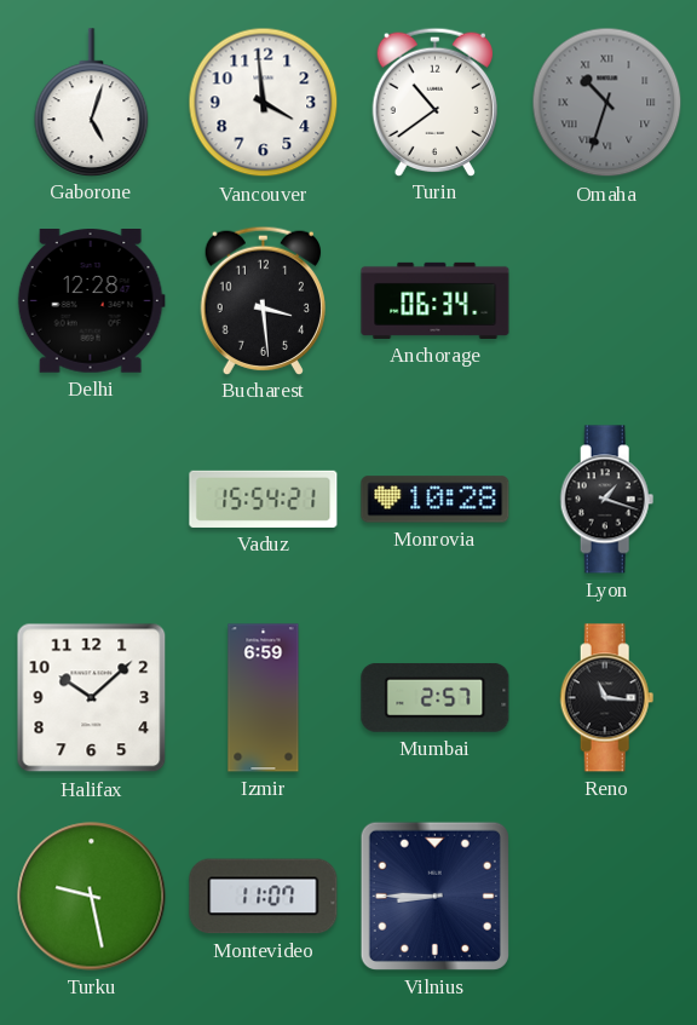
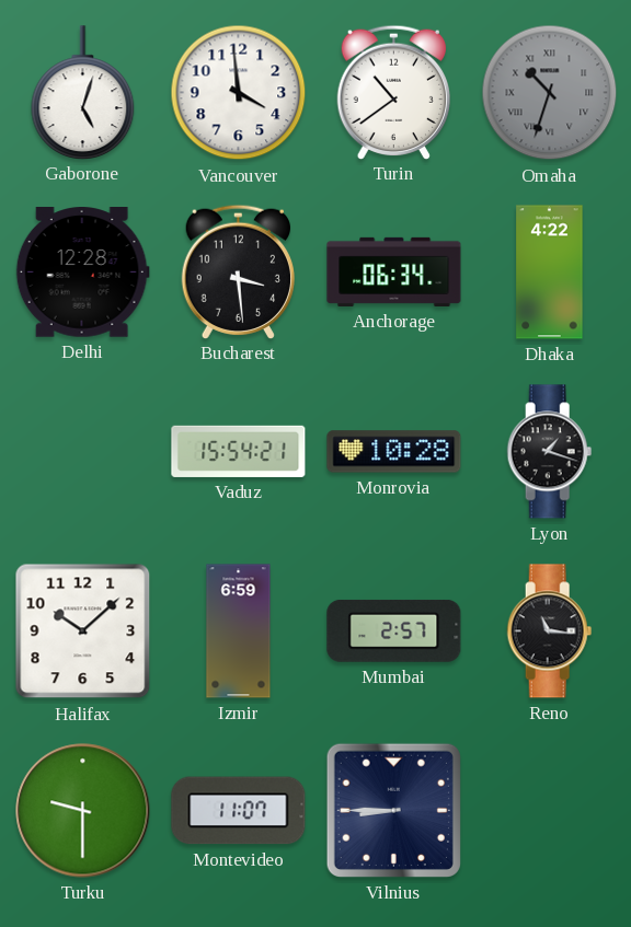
Dhaka: none -> 4:22 (550, 273)
Turku: 9:28 -> 9:30 (83, 811)
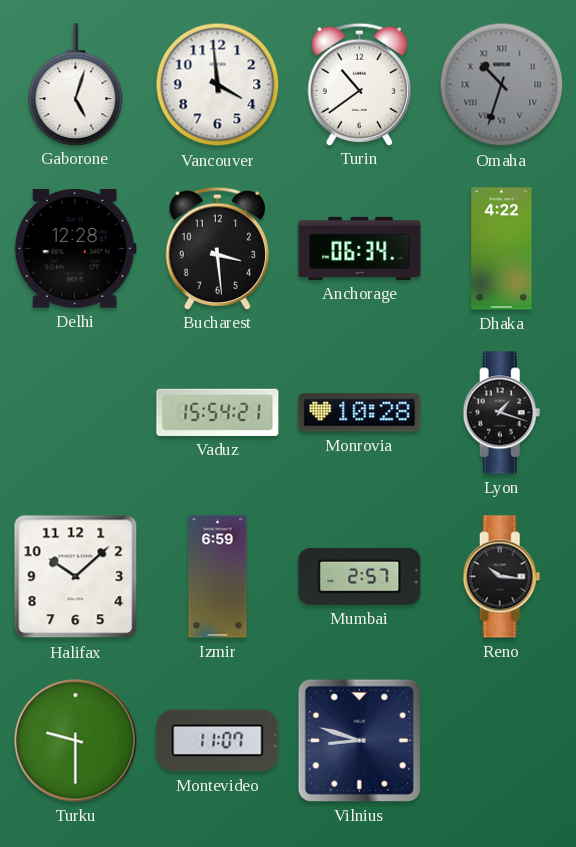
Reno: 11:16 -> 10:16 (502, 577)
Vilnius: 8:45 -> 8:48 (359, 740)
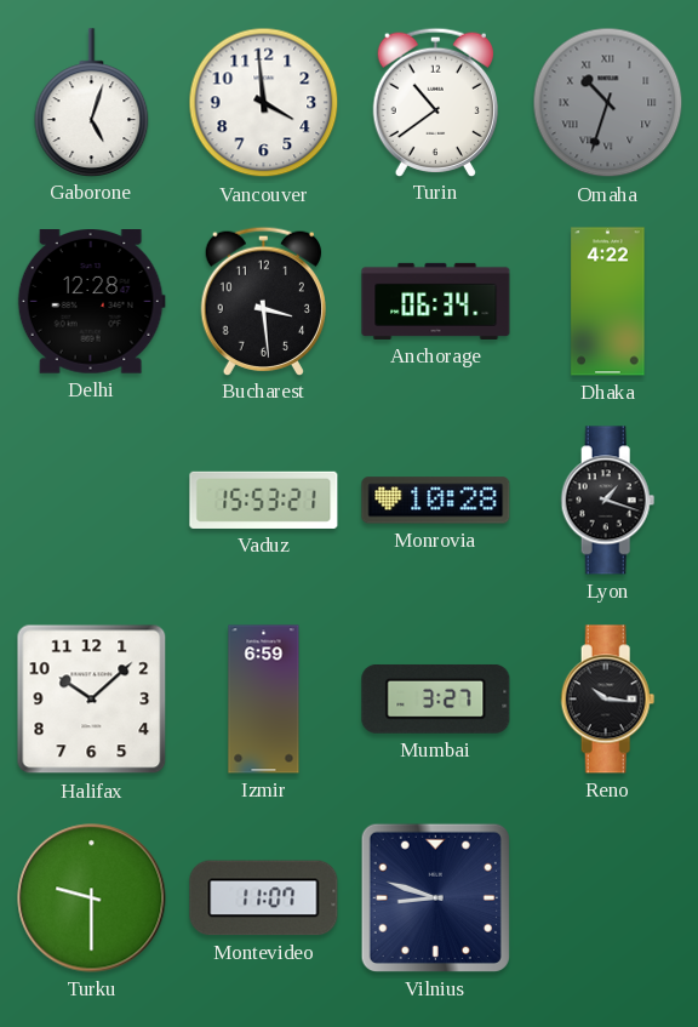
Vaduz: 15:54 -> 15:53 (264, 500)
Mumbai: 2:57 -> 3:27 (436, 698)
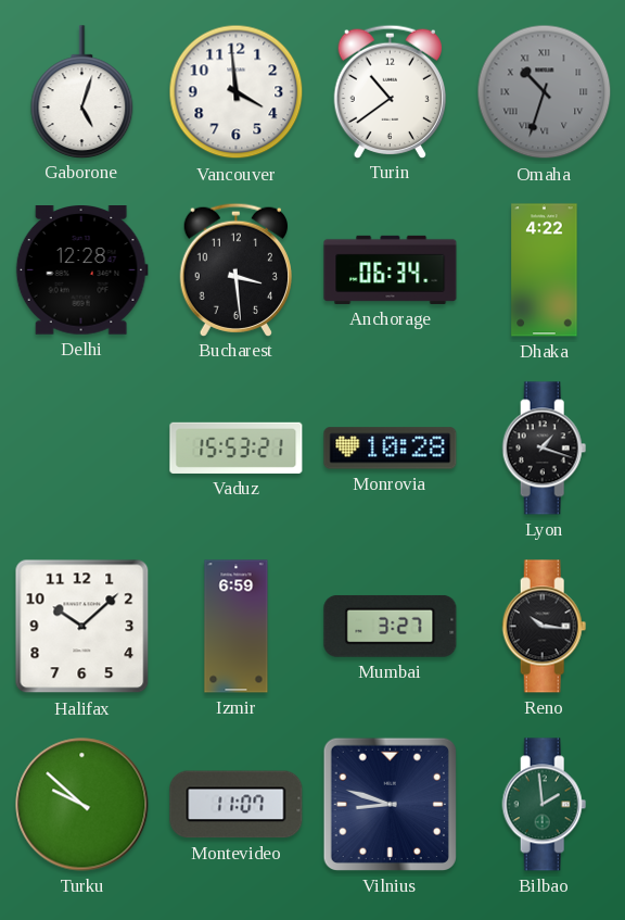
Turku: 9:30 -> 9:52 (82, 805)
Bilbao: none -> 1:59 (545, 805)
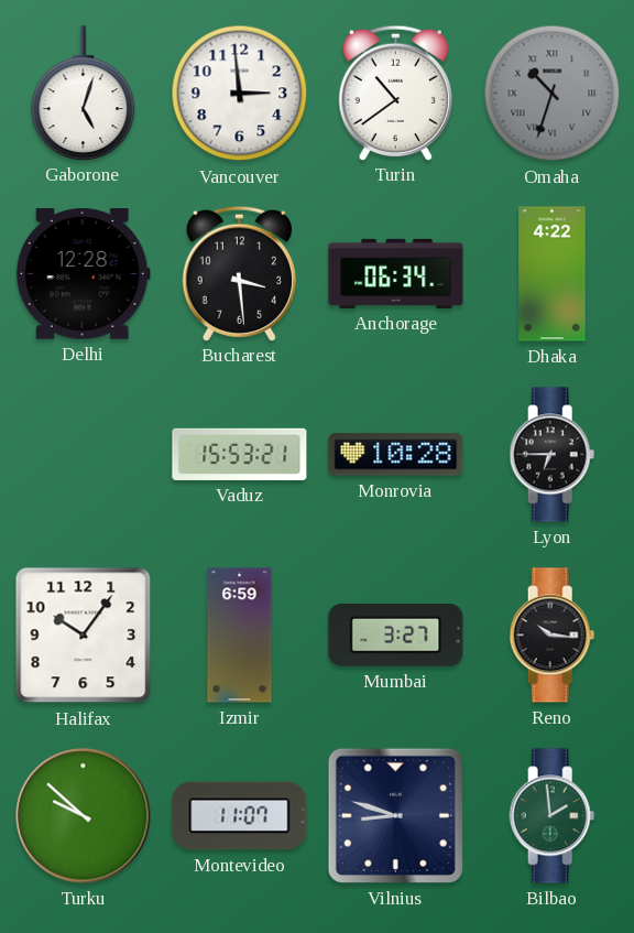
Vancouver: 3:59 -> 2:59 (240, 94)
Lyon: 1:18 -> 6:45 (553, 455)
Halifax: 10:08 -> 10:06 (84, 636)
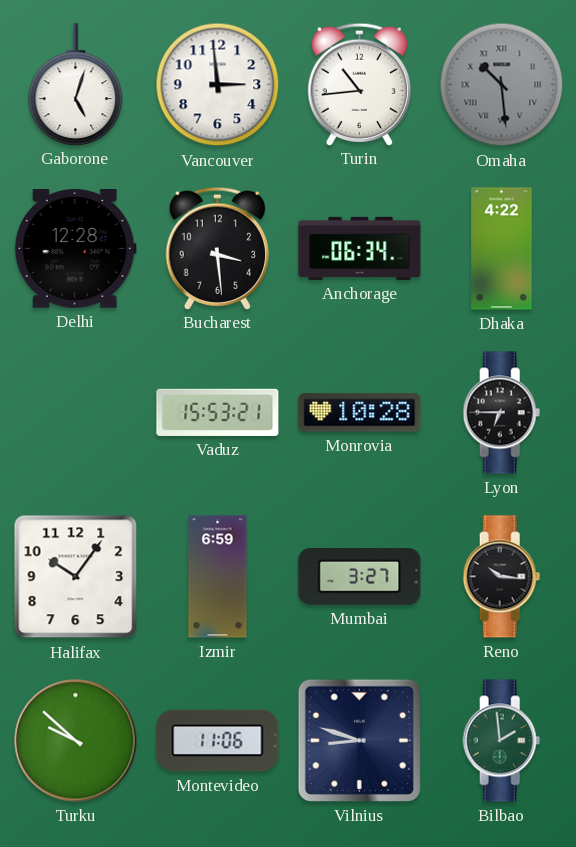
Turin: 10:39 -> 10:44 (359, 84)
Omaha: 10:33 -> 10:29 (502, 85)
Montevideo: 11:07 -> 11:06 (218, 741)
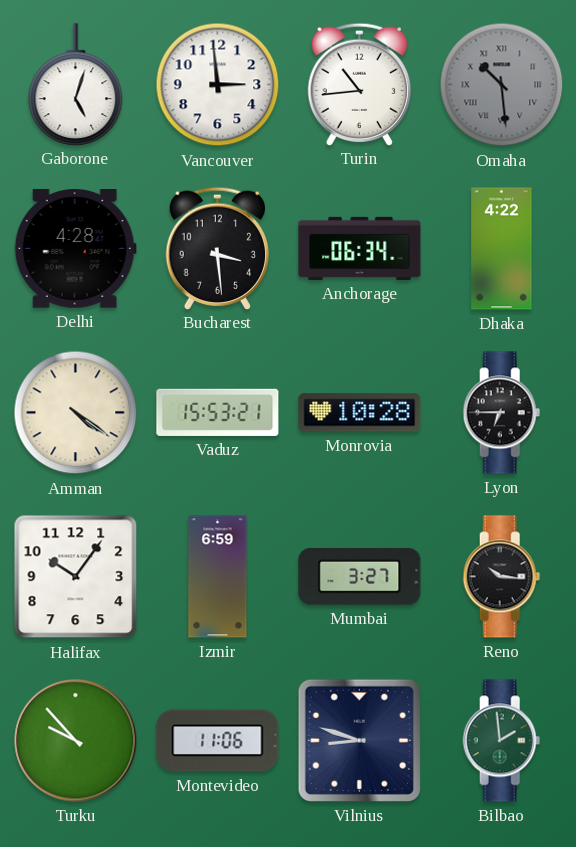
Delhi: 12:28 -> 4:28 (75, 249)
Amman: none -> 4:21 (76, 413)
Turku: 9:52 -> 9:53 (76, 741)
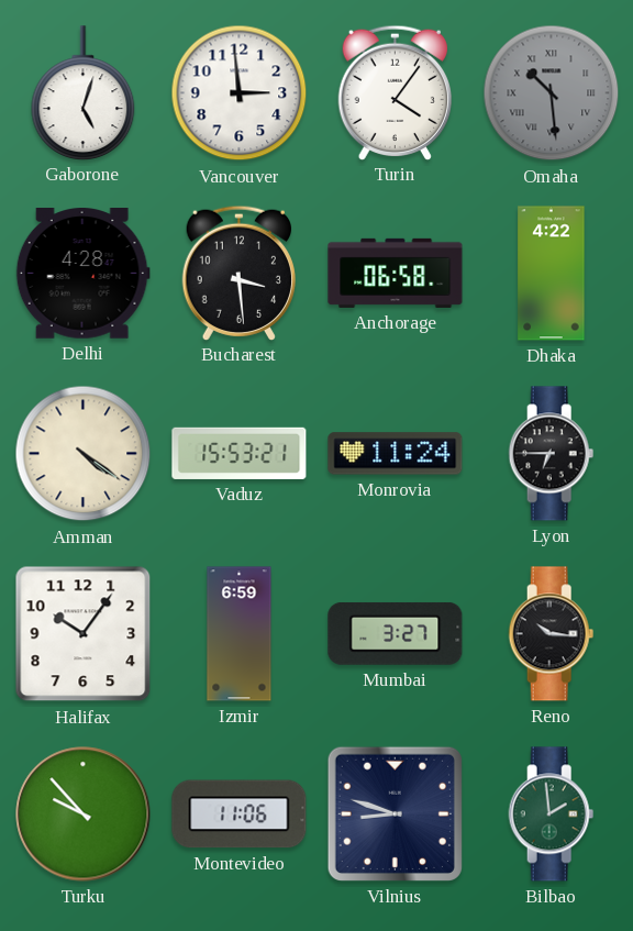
Turin: 10:44 -> 4:06 (395, 92)
Anchorage: 06:34 -> 06:58 (396, 273)
Monrovia: 10:28 -> 11:24 (396, 454)
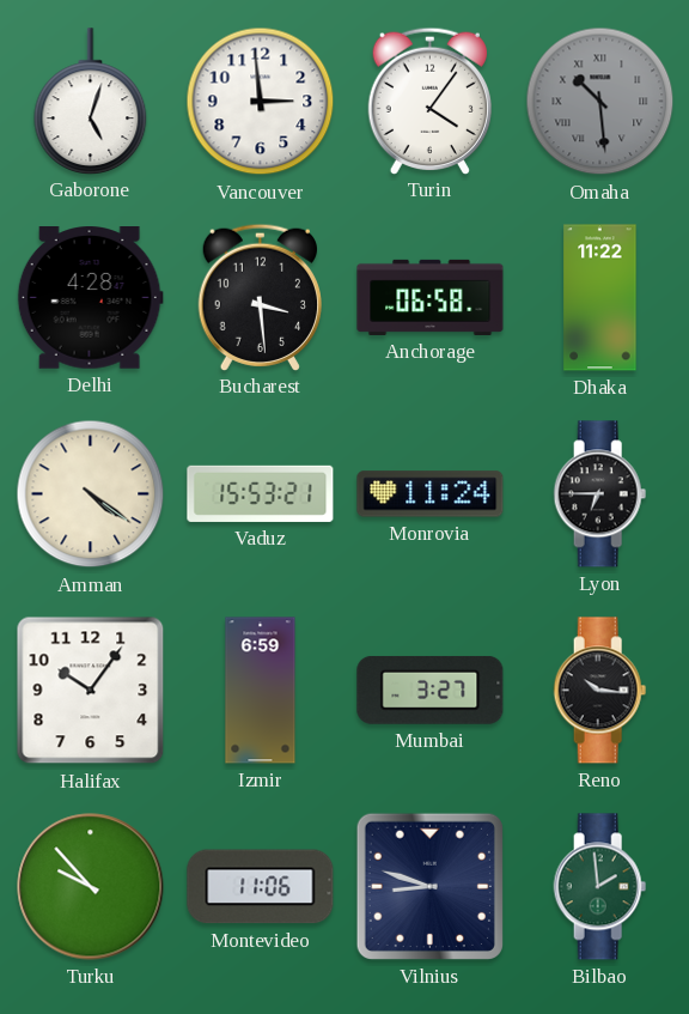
Dhaka: 4:22 -> 11:22 (600, 298)
